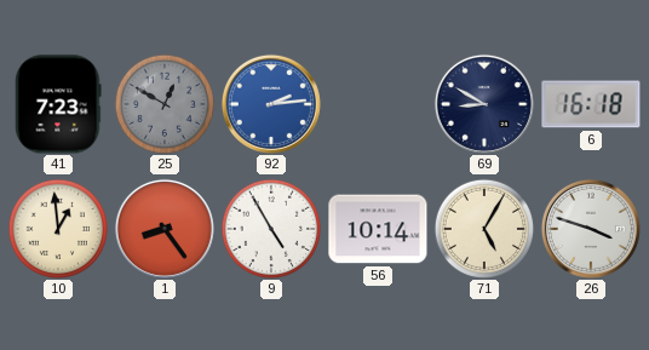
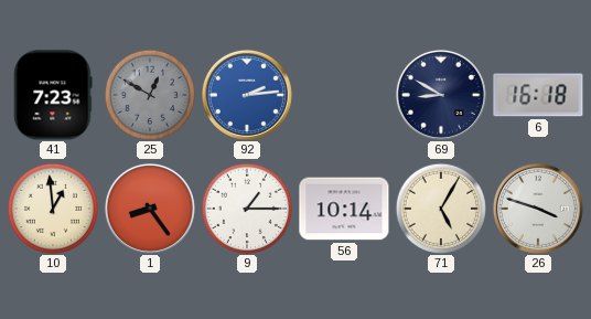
9: 4:55 -> 1:15 (246, 208)
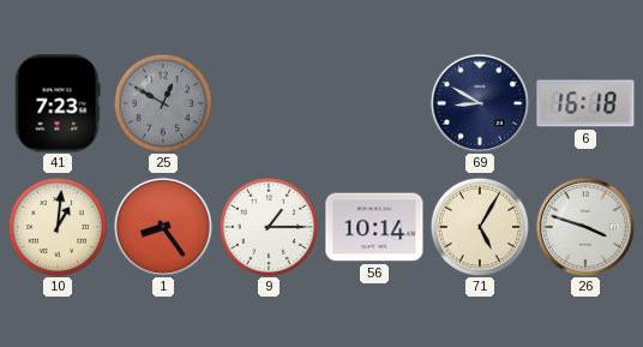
92: 2:14 -> none (247, 95)
10: 12:59 -> 1:01 (56, 226)
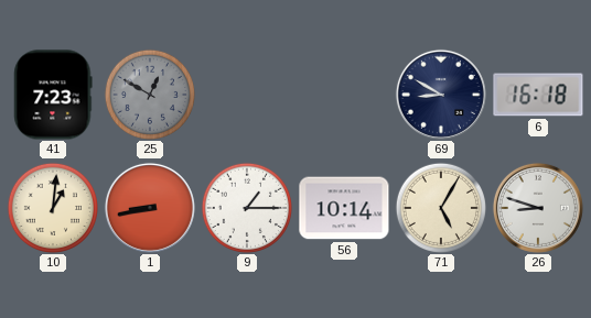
1: 8:24 -> 8:43 (150, 208)
26: 3:48 -> 8:48 (538, 208)
